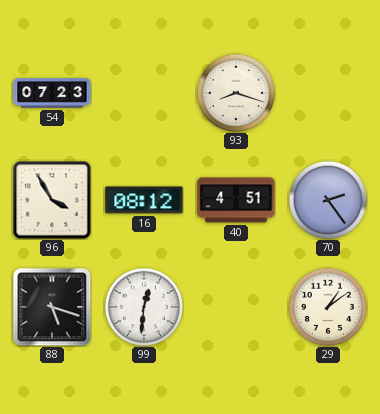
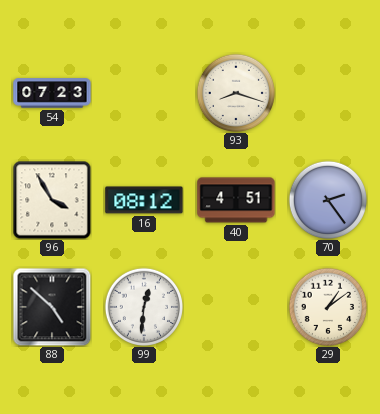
88: 5:18 -> 4:52 (52, 307)
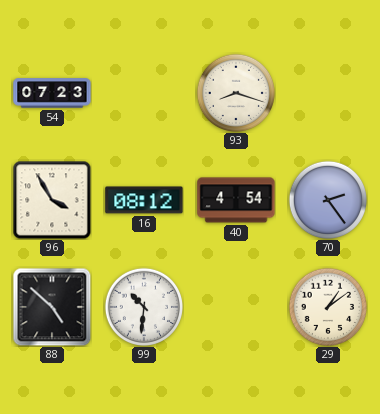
40: 4:51 -> 4:54 (236, 200)
99: 12:31 -> 10:31 (143, 306)
